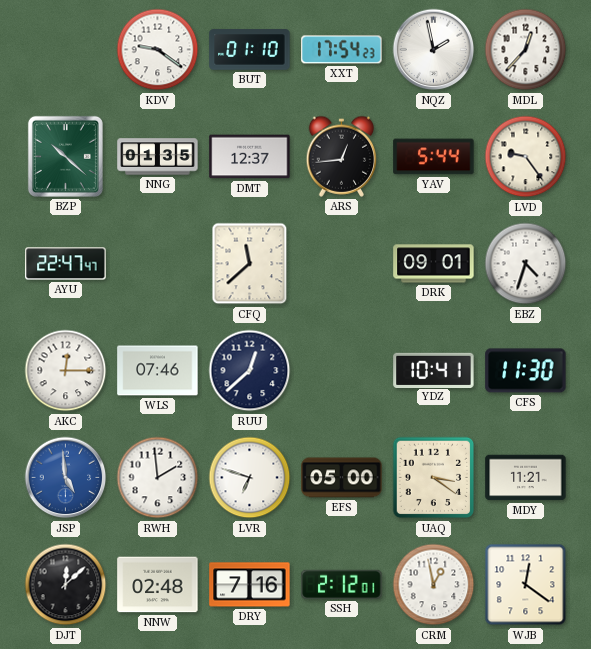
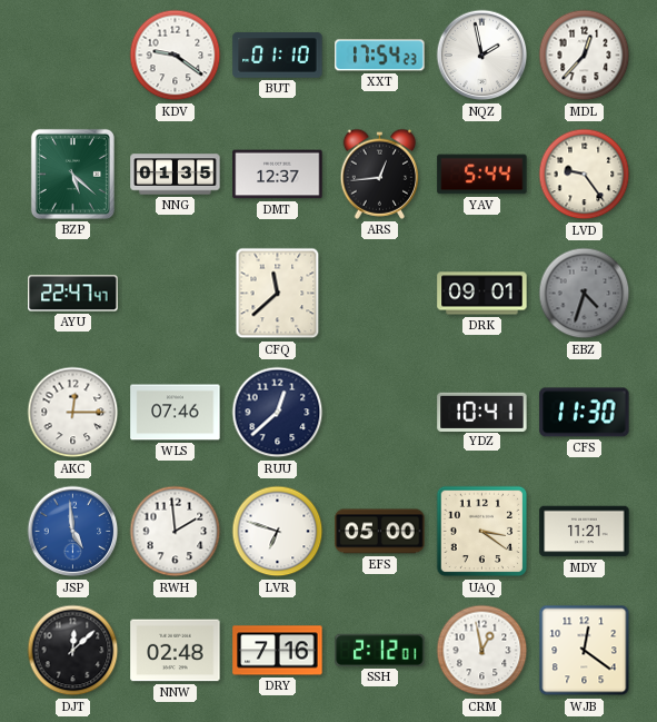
BZP: 10:22 -> 5:22 (72, 174)
EBZ dial: white -> grey (585, 294)
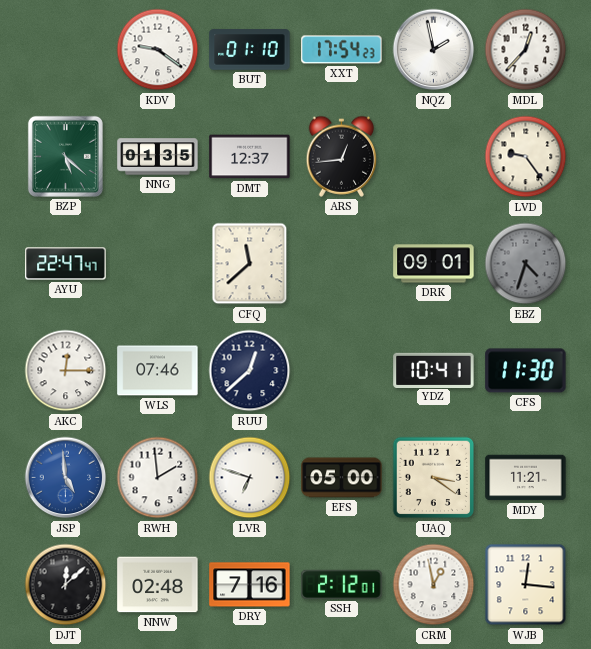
YAV: 5:44 -> none (482, 175)
WJB: 12:21 -> 12:16 (526, 585)
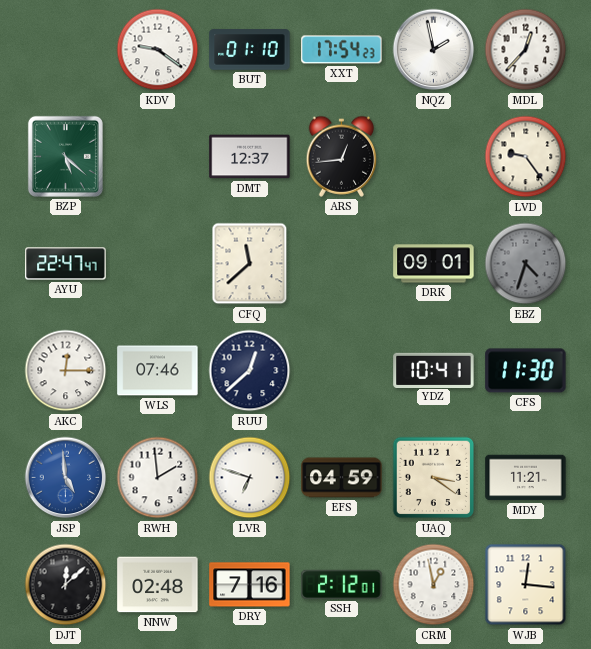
NNG: 01:35 -> none (158, 157)
EFS: 05:00 -> 04:59 (342, 478)
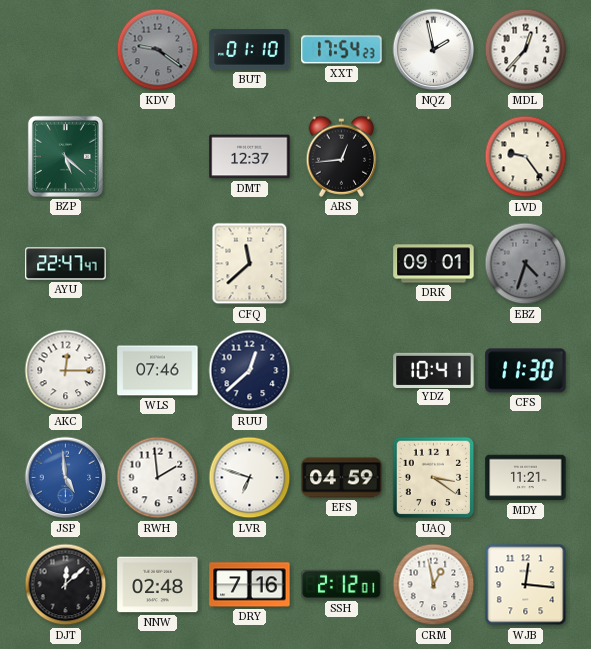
KDV dial: white -> grey (158, 50)
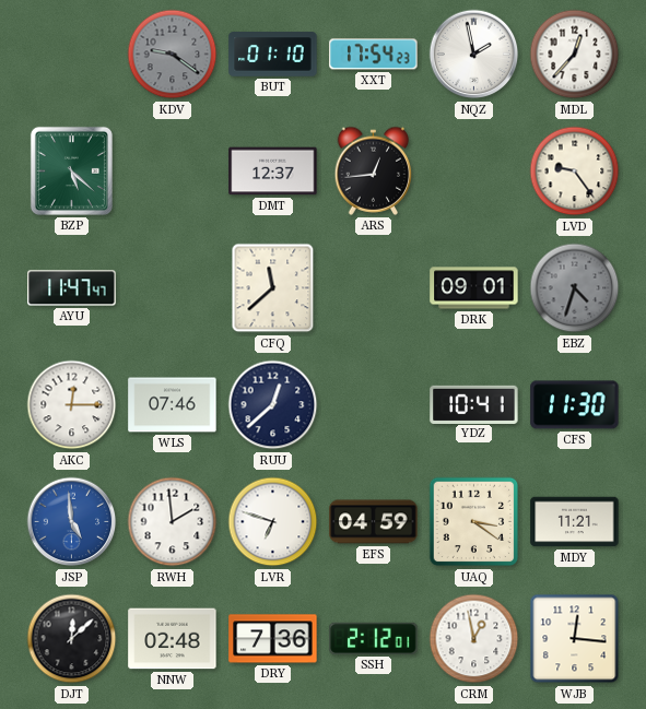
AYU: 22:47 -> 11:47 (72, 288)
DRY: 7:16 -> 7:36 (273, 639)
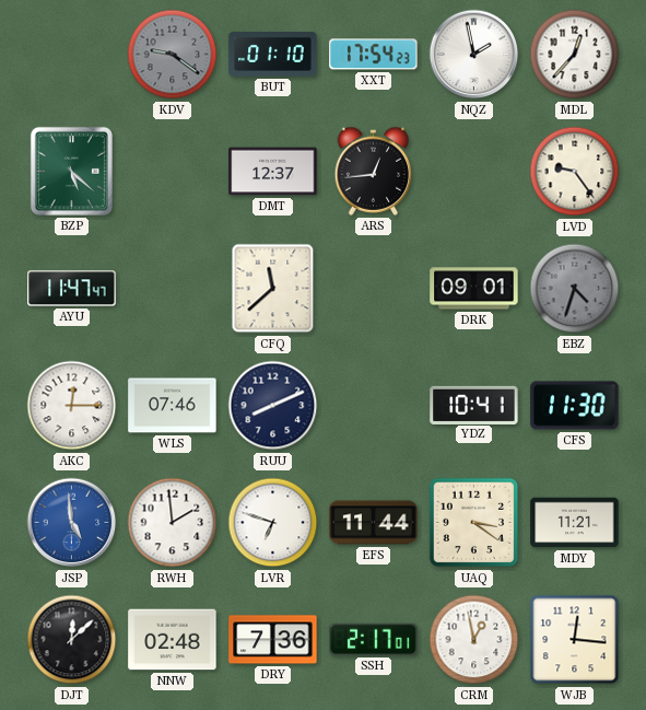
RUU: 12:38 -> 8:11 (273, 406)
EFS: 04:59 -> 11:44 (374, 523)
SSH: 2:12 -> 2:17 (374, 639)
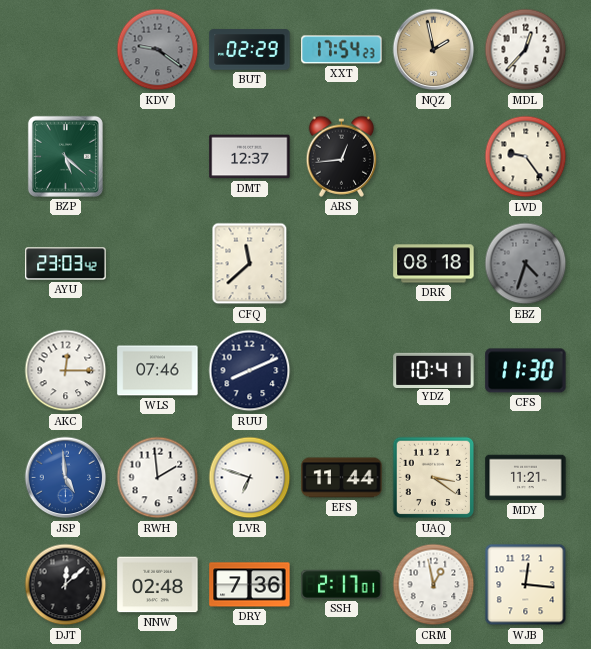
BUT: 01:10 -> 02:29 (250, 50)
NQZ dial: white -> champagne (434, 50)
AYU: 11:47 -> 23:03 (66, 264)
DRK: 09:01 -> 08:18 (434, 264)
